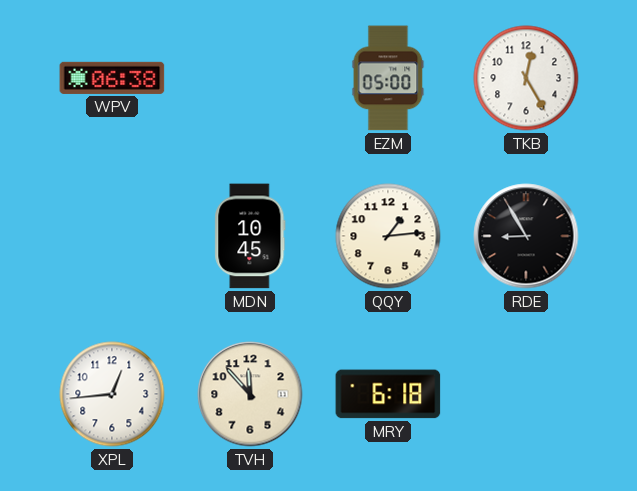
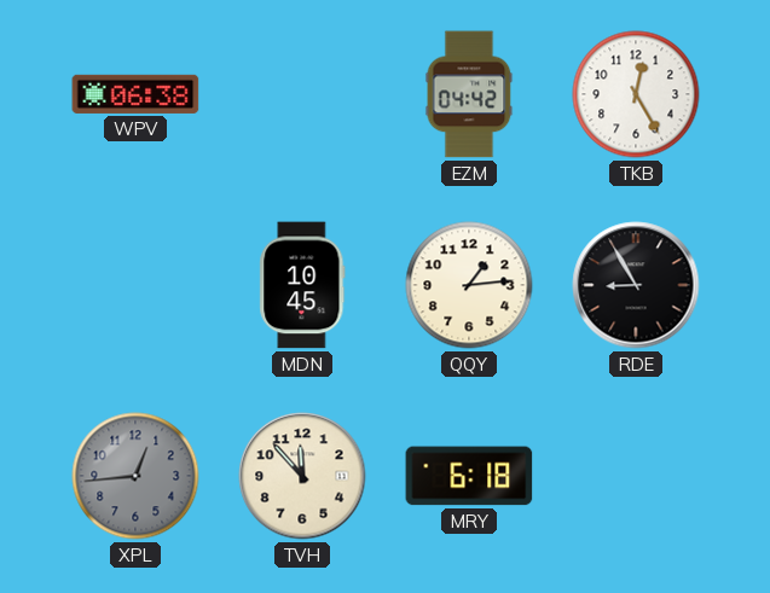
EZM: 05:00 -> 04:42 (469, 94)
XPL dial: white -> grey (135, 476)
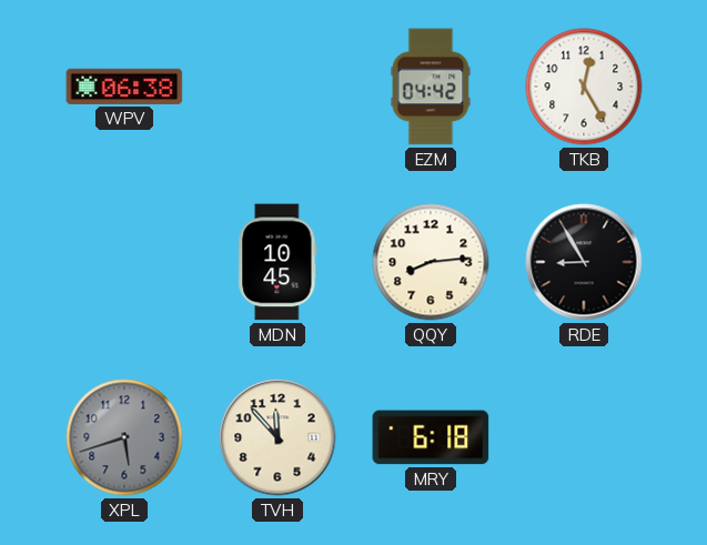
QQY: 1:14 -> 8:14 (431, 262)
XPL: 12:44 -> 5:42 (124, 437)
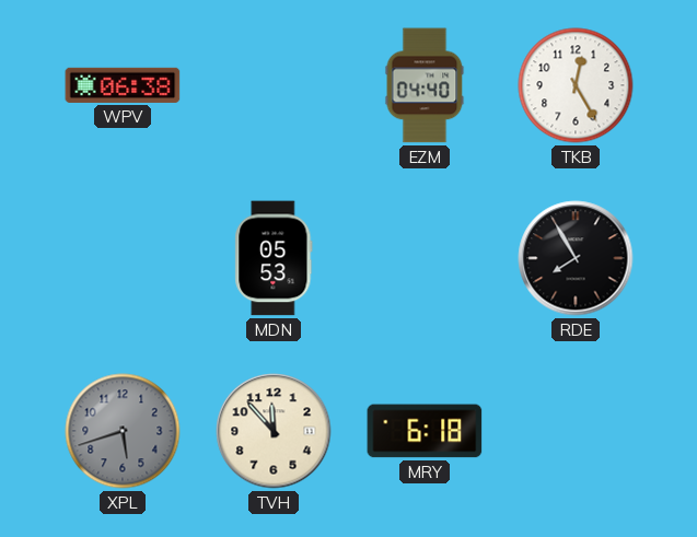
EZM: 04:42 -> 04:40 (425, 85)
MDN: 10:45 -> 05:53 (274, 258)
QQY: 8:14 -> none (431, 262)
RDE: 8:55 -> 7:55 (576, 258)
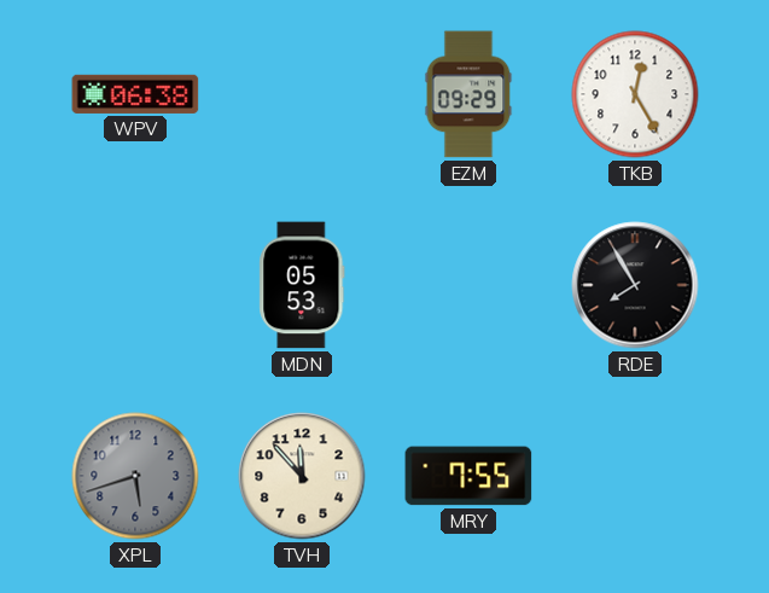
EZM: 04:40 -> 09:29 (468, 94)
MRY: 6:18 -> 7:55 (468, 476)
